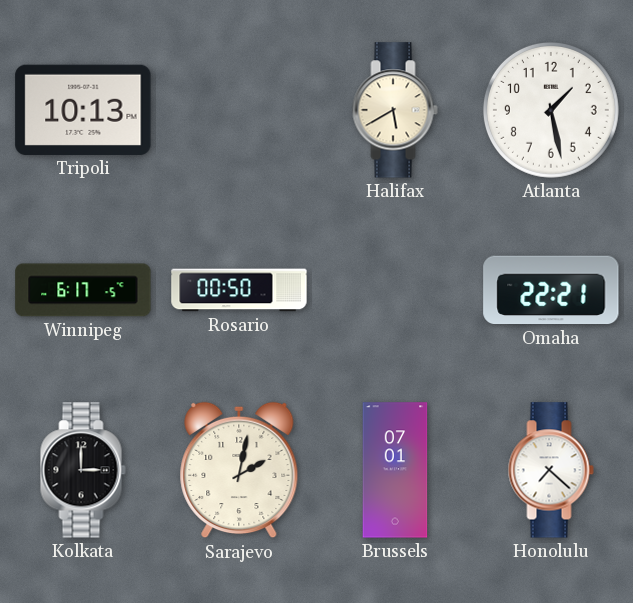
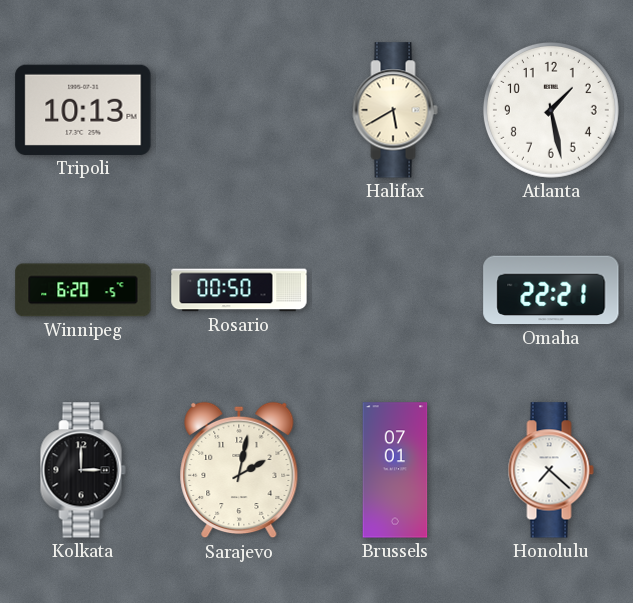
Winnipeg: 6:17 -> 6:20 (83, 290)
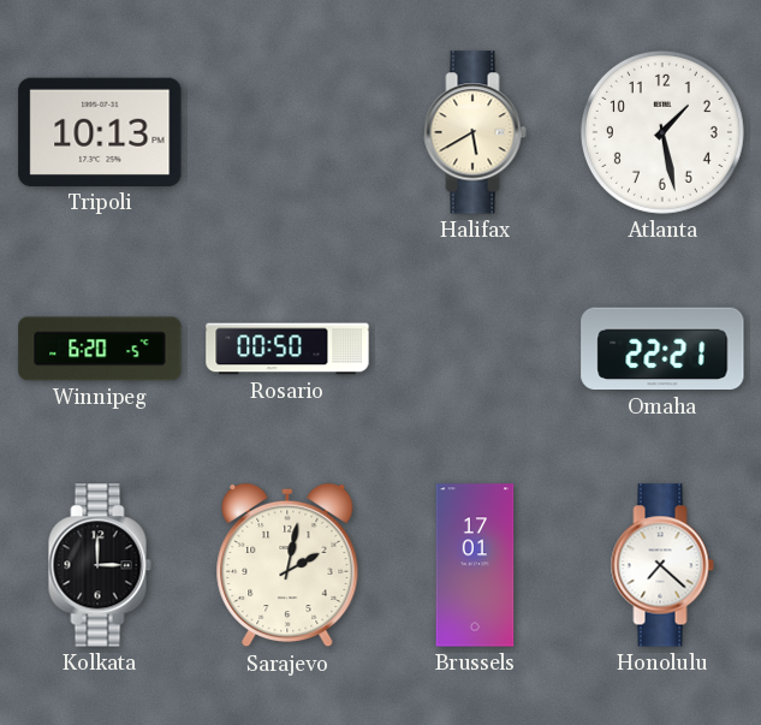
Brussels: 07:01 -> 17:01 (475, 565)
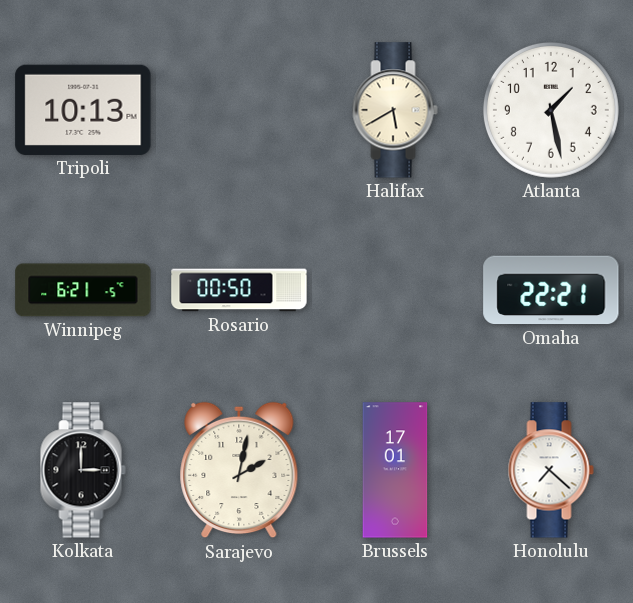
Winnipeg: 6:20 -> 6:21 (83, 290)
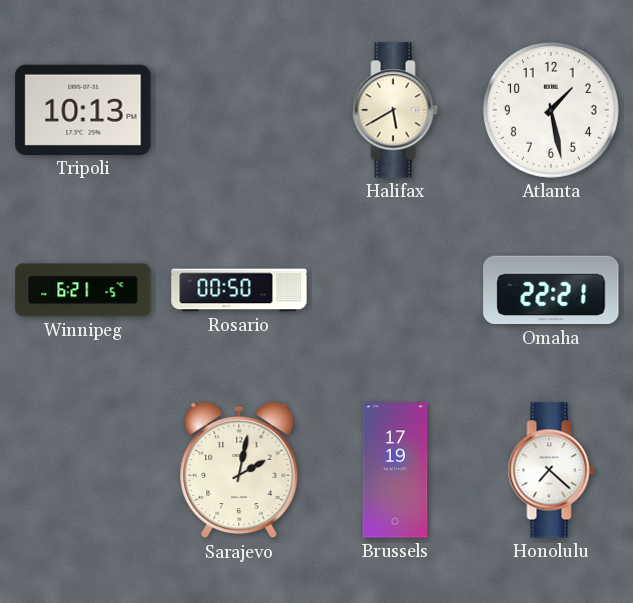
Kolkata: 3:00 -> none (83, 470)
Brussels: 17:01 -> 17:19 (395, 470)
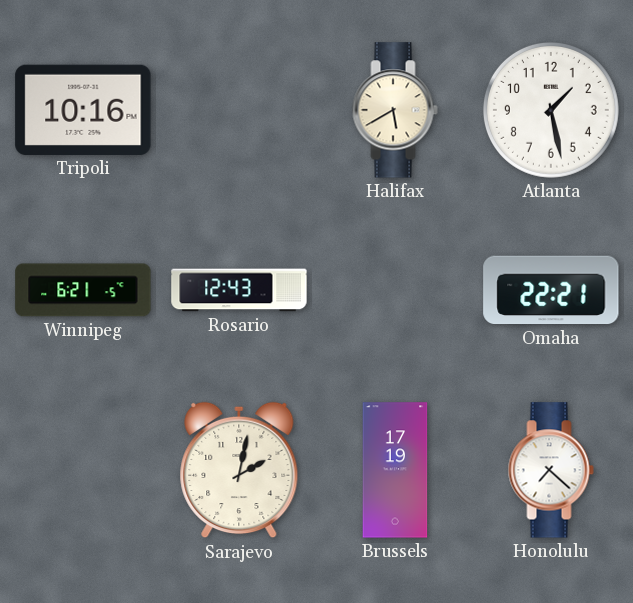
Tripoli: 10:13 -> 10:16 (83, 110)
Rosario: 00:50 -> 12:43 (239, 290)
